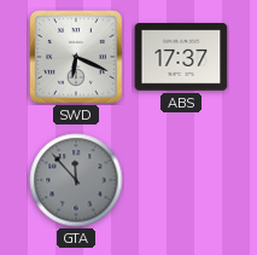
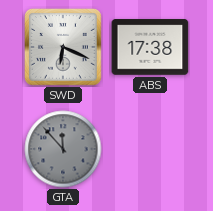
ABS: 17:37 -> 17:38 (150, 47)
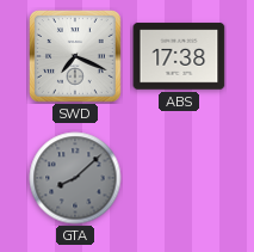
SWD: 6:19 -> 7:19 (76, 57)
GTA: 11:53 -> 8:08 (75, 178)
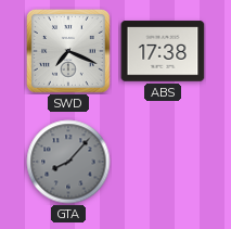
GTA: 8:08 -> 8:07 (68, 162)
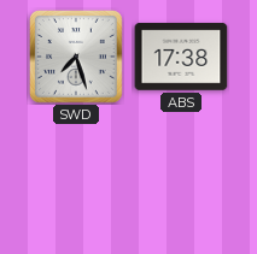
SWD: 7:19 -> 7:27 (77, 58)
GTA: 8:07 -> none (68, 162)
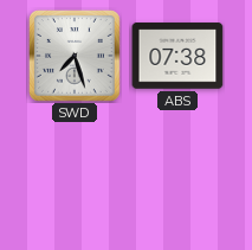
ABS: 17:38 -> 07:38 (177, 56)
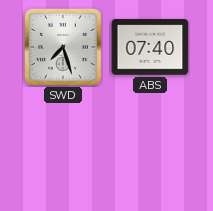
ABS: 07:38 -> 07:40 (150, 47)
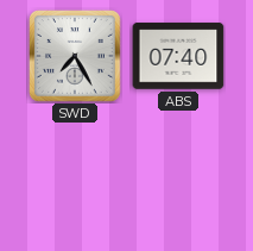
SWD: 7:27 -> 7:25 (76, 57)
